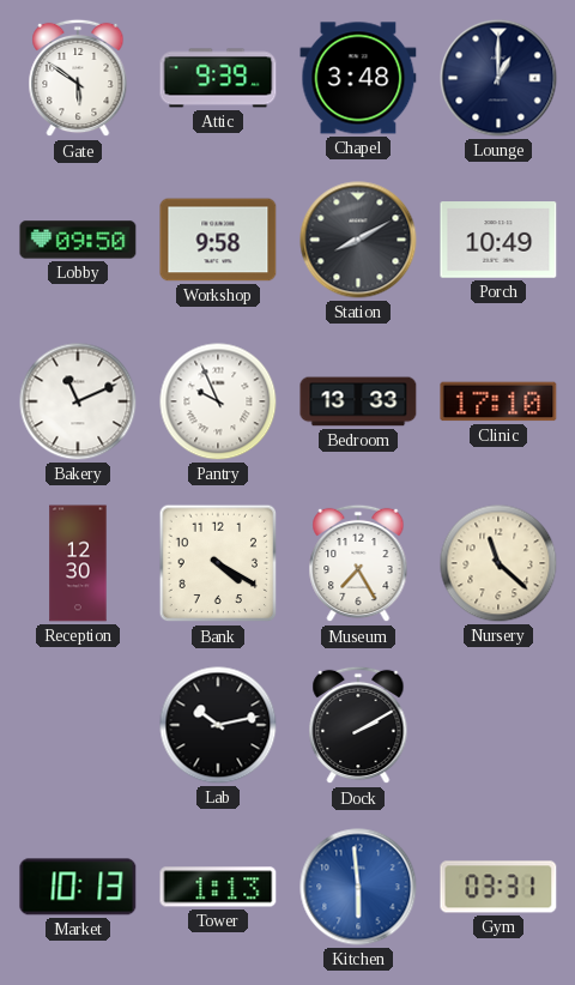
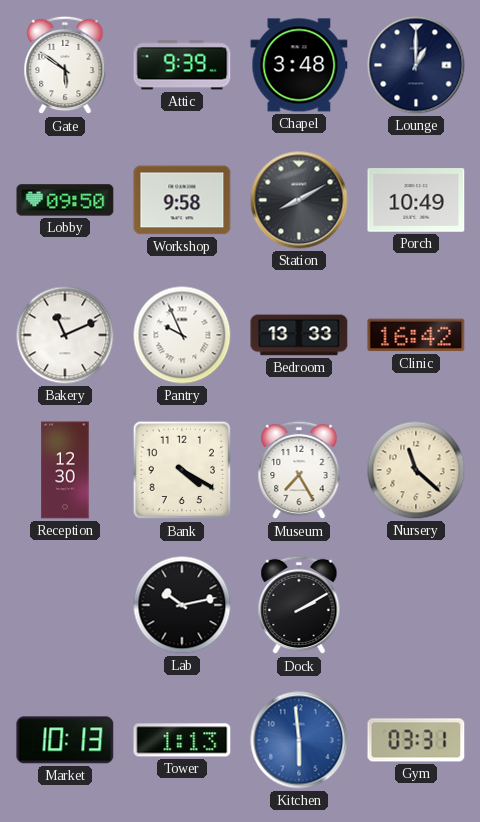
Clinic: 17:10 -> 16:42 (416, 335)
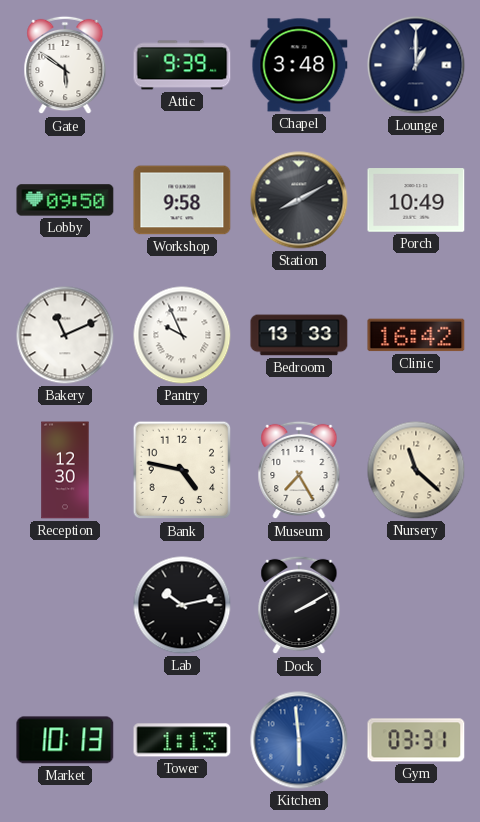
Bank: 4:20 -> 4:47 (182, 470)
